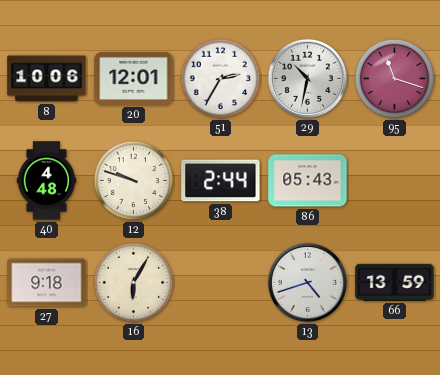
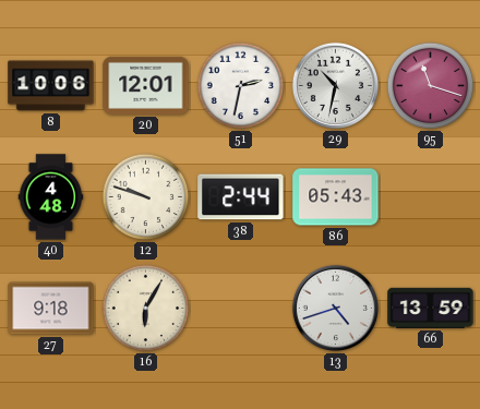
51: 2:35 -> 2:32 (241, 86)
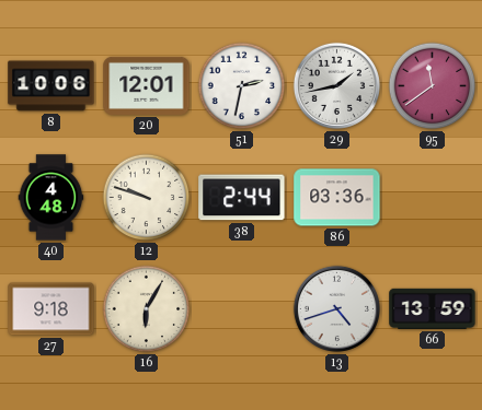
29: 10:32 -> 1:43 (336, 85)
95: 11:18 -> 11:39 (433, 86)
86: 05:43 -> 03:36 (337, 198)
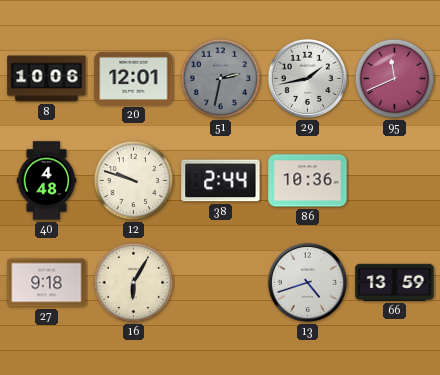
51 dial: white -> grey (221, 79)
95: 11:39 -> 11:41 (395, 79)
86: 03:36 -> 10:36 (308, 181)
